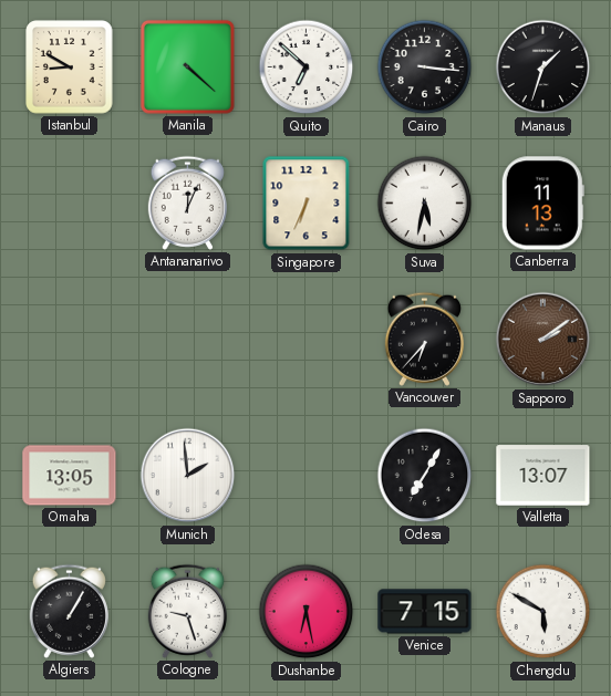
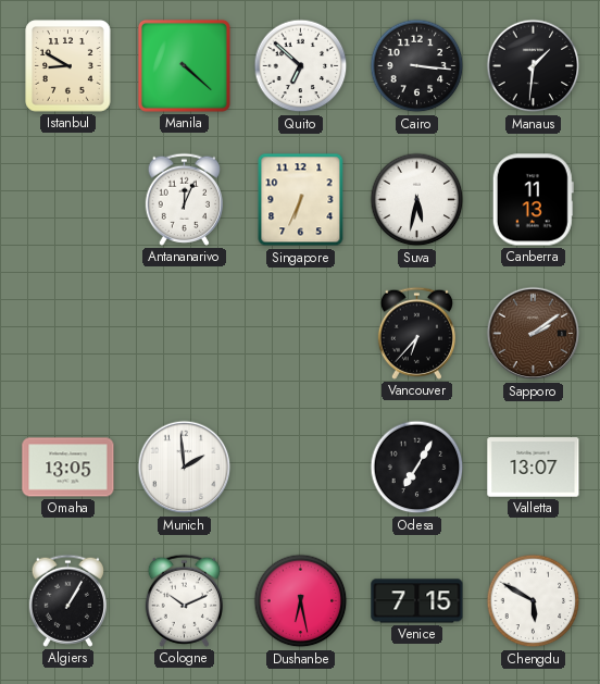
Manaus: 1:33 -> 1:31 (534, 66)
Cologne: 9:27 -> 10:11 (184, 600)
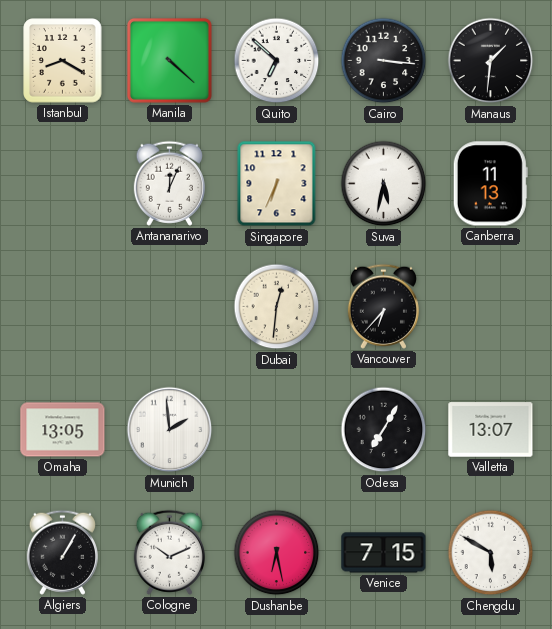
Istanbul: 8:50 -> 8:20 (63, 61)
Dubai: none -> 12:31 (277, 307)
Sapporo: 2:09 -> none (534, 334)
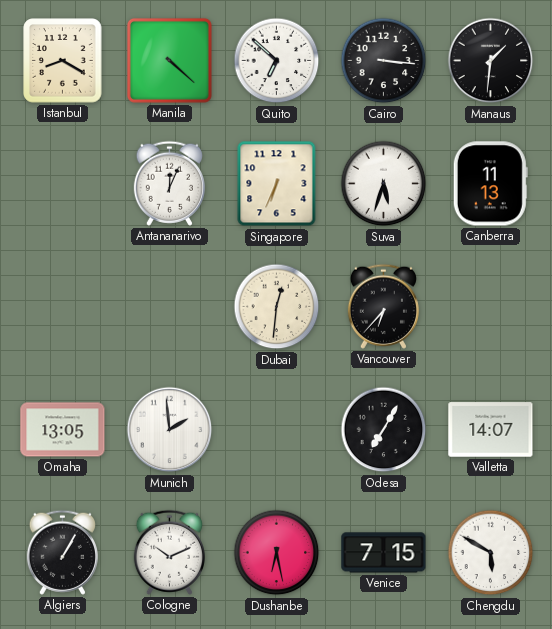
Suva: 5:32 -> 5:33 (384, 184)
Valletta: 13:07 -> 14:07 (491, 430)
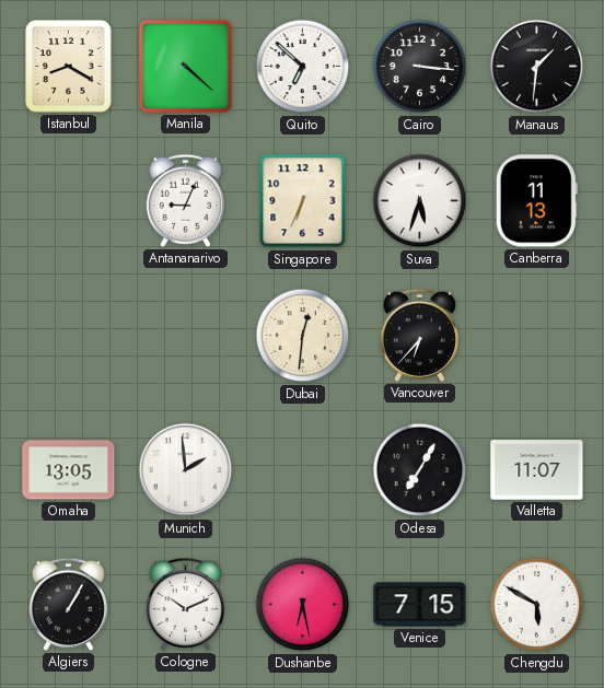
Antananarivo: 12:04 -> 9:04 (185, 200)
Valletta: 14:07 -> 11:07 (537, 470)
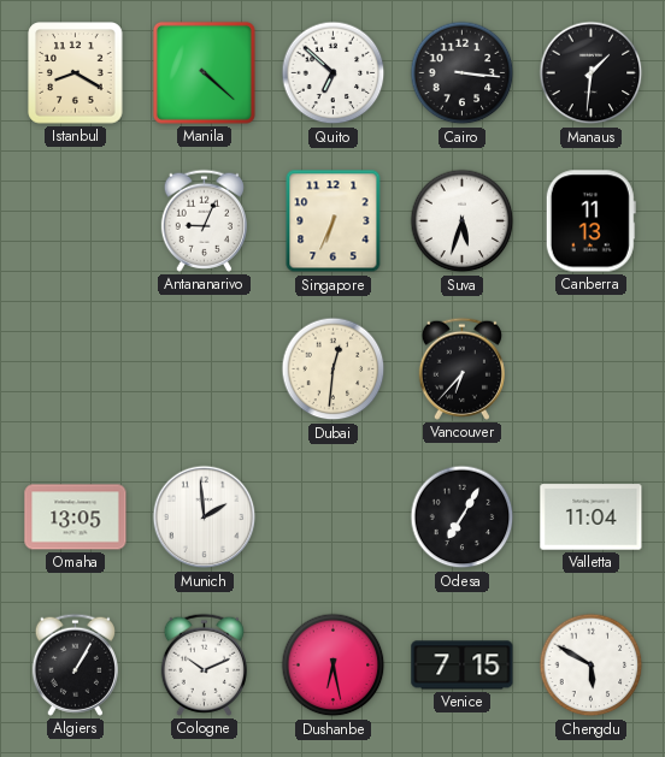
Valletta: 11:07 -> 11:04 (592, 518)
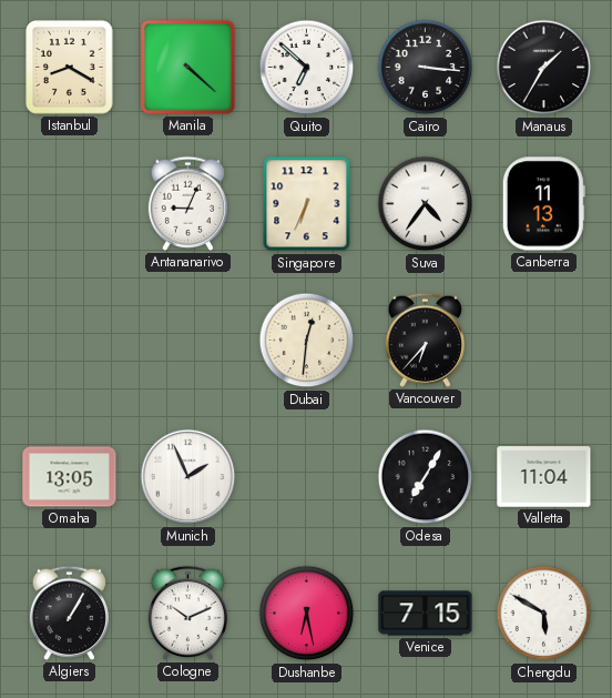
Manaus: 1:31 -> 1:35 (544, 68)
Suva: 5:33 -> 4:36 (426, 204)
Munich: 1:59 -> 1:56 (188, 477)
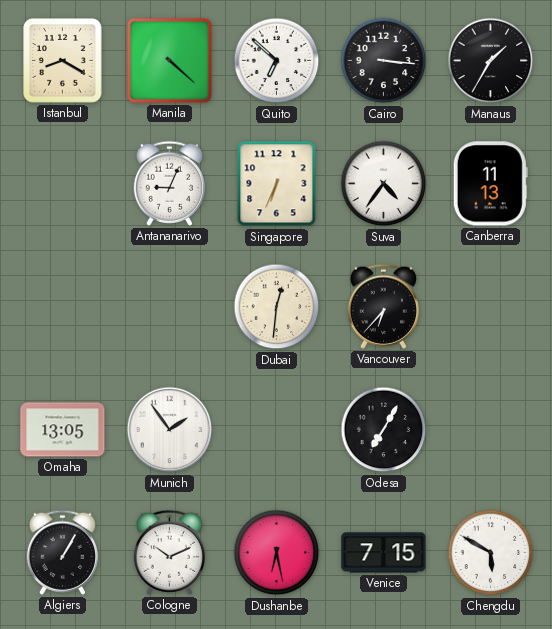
Munich: 1:56 -> 1:54 (170, 430)
Valletta: 11:04 -> none (544, 477)
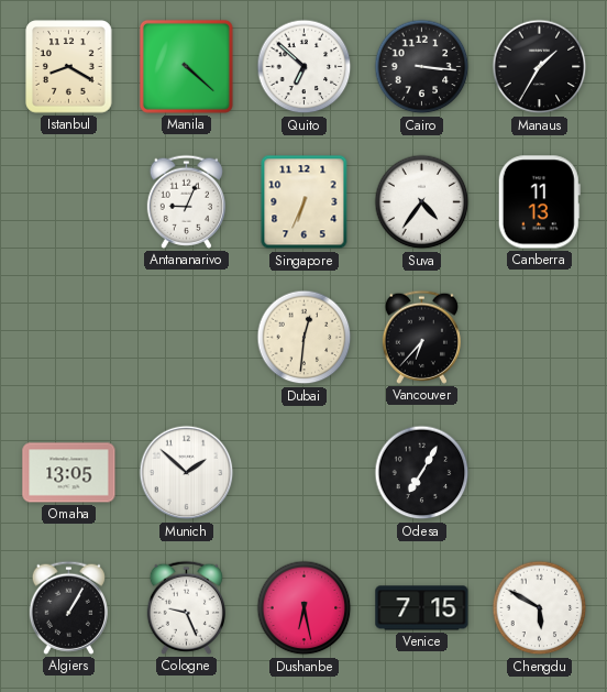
Munich: 1:54 -> 1:52 (187, 473)
Cologne: 10:11 -> 9:26 (186, 607)
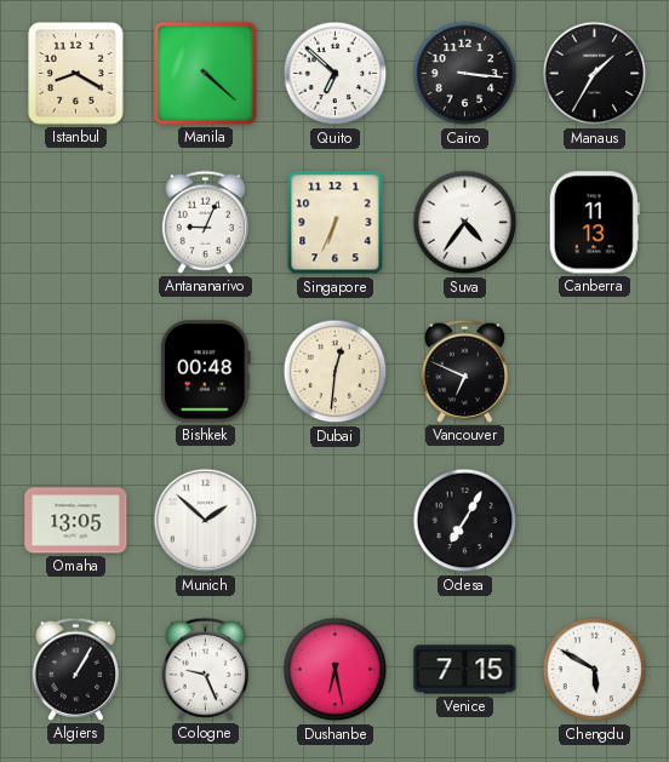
Bishkek: none -> 00:48 (205, 372)
Vancouver: 6:37 -> 6:49 (464, 371)
